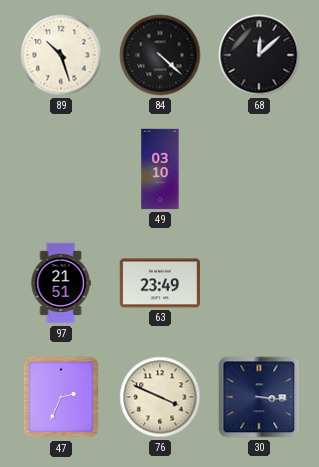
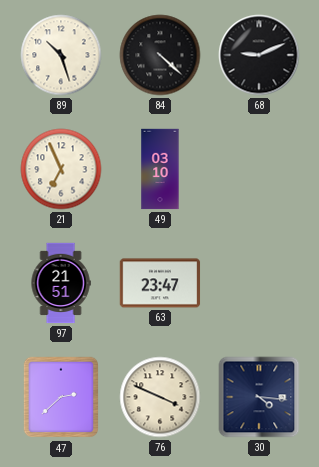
68: 12:08 -> 9:11 (259, 55)
21: none -> 6:56 (61, 169)
63: 23:49 -> 23:47 (160, 283)
47: 2:34 -> 2:38 (61, 397)
30: 3:16 -> 4:16 (259, 397)
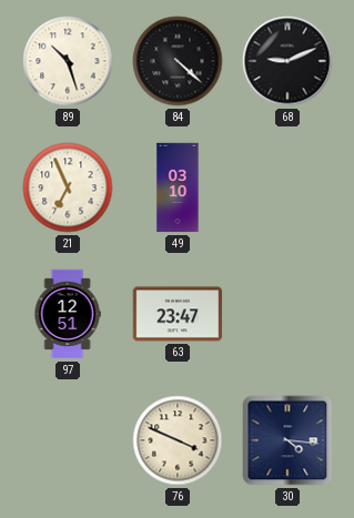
97: 21:51 -> 12:51 (68, 314)
47: 2:38 -> none (61, 397)
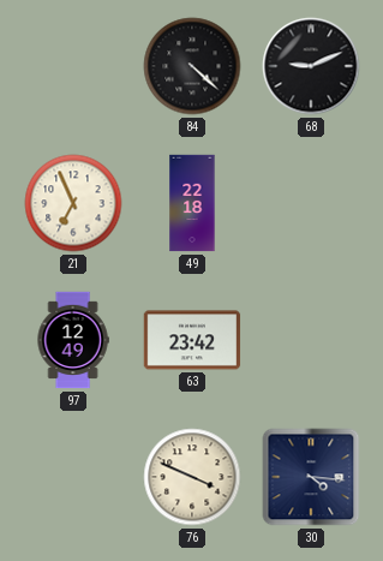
89: 10:27 -> none (68, 61)
49: 03:10 -> 22:18 (192, 203)
97: 12:51 -> 12:49 (73, 340)
63: 23:47 -> 23:42 (192, 340)
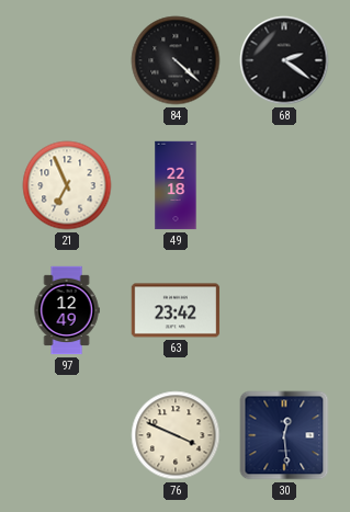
68: 9:11 -> 2:21 (284, 60)
30: 4:16 -> 12:29 (284, 435)
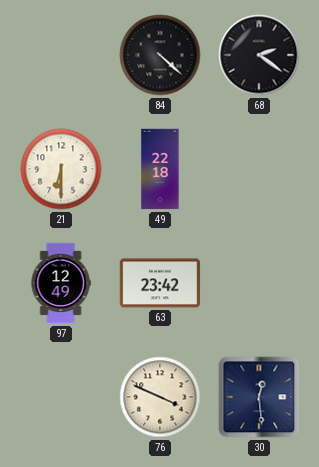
21: 6:56 -> 6:30 (61, 169)
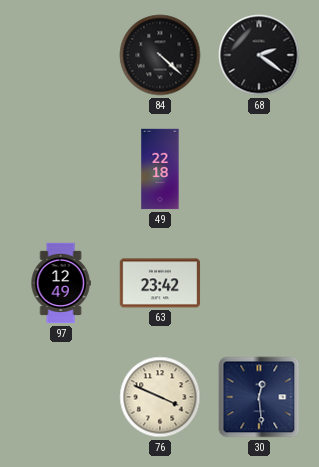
21: 6:30 -> none (61, 169)
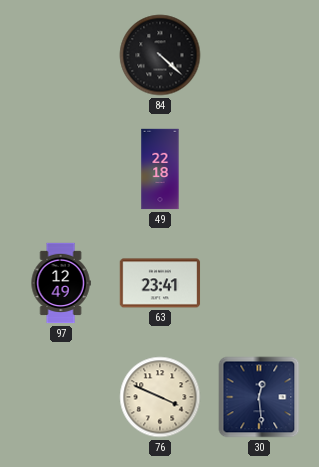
68: 2:21 -> none (259, 55)
63: 23:42 -> 23:41 (160, 283)
